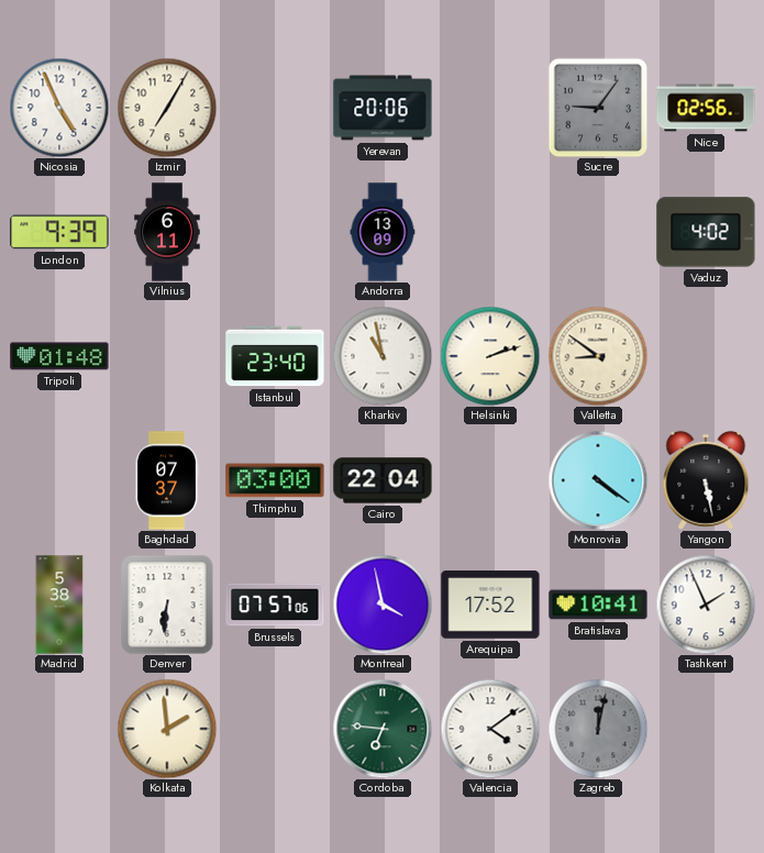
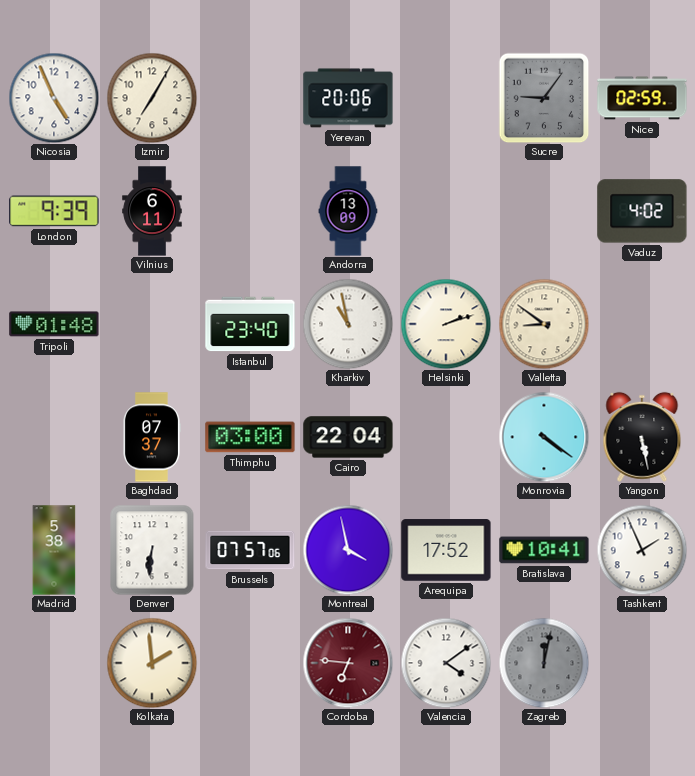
Nice: 02:56 -> 02:59 (642, 98)
Cordoba dial: green -> burgundy (348, 663)
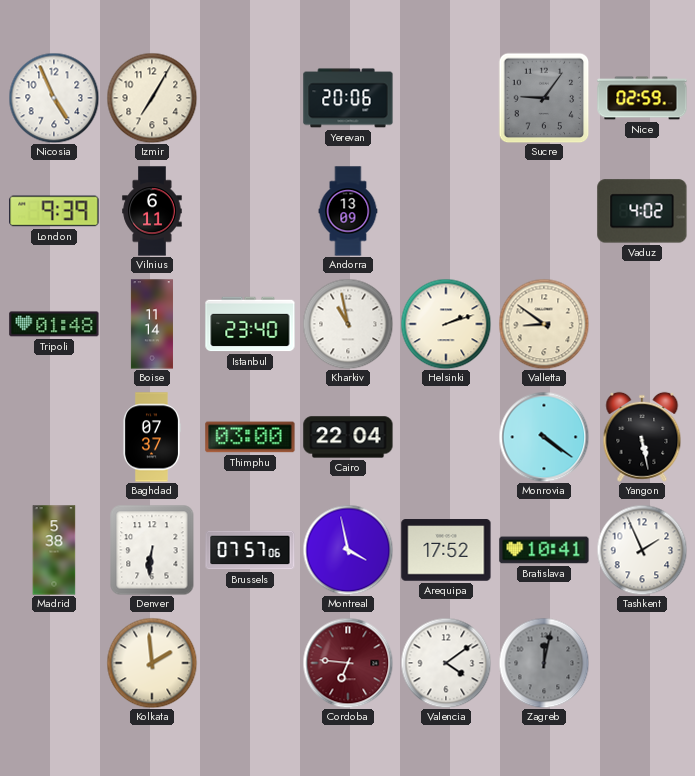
Boise: none -> 11:14 (152, 324)
